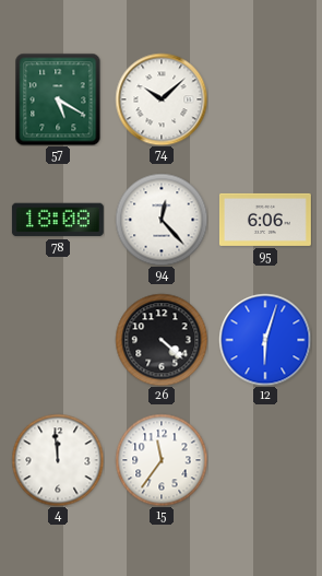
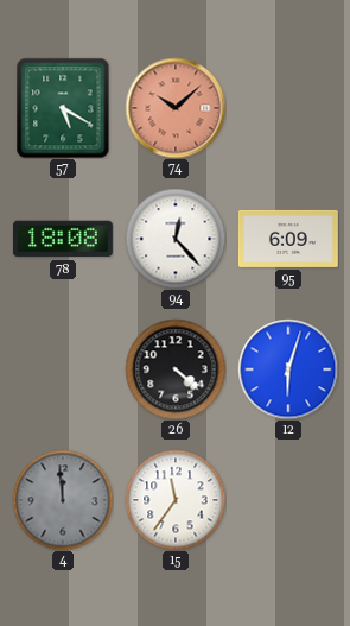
74 dial: white -> salmon (176, 108)
95: 6:06 -> 6:09 (288, 239)
4 dial: white -> grey (63, 500)
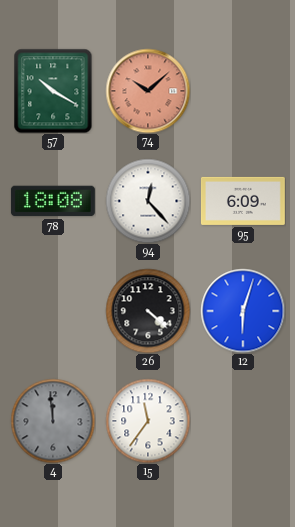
57: 5:20 -> 10:20 (53, 91)
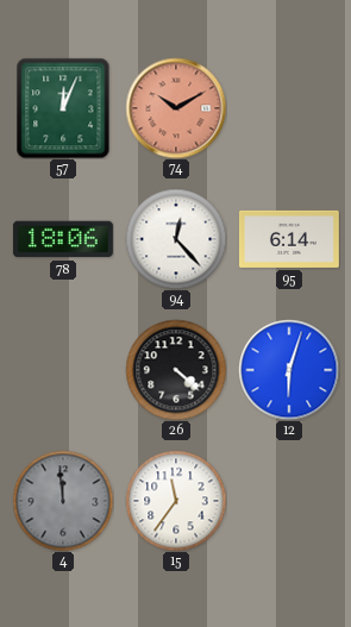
57: 10:20 -> 12:04 (63, 108)
74: 10:08 -> 10:10 (176, 108)
78: 18:08 -> 18:06 (63, 239)
95: 6:09 -> 6:14 (289, 239)
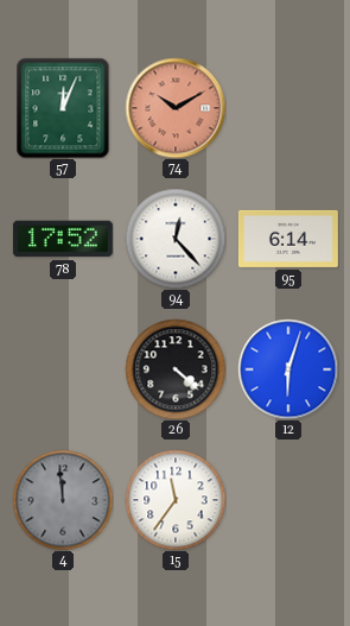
78: 18:06 -> 17:52 (63, 239)
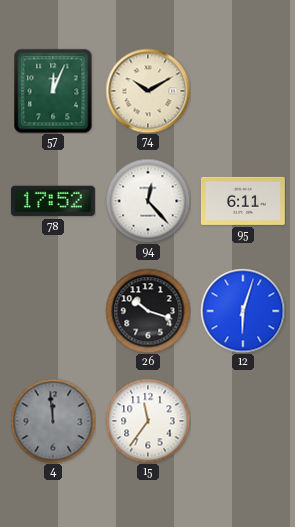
74 dial: salmon -> cream (148, 91)
95: 6:14 -> 6:11 (243, 201)
26: 4:22 -> 10:18 (148, 311)
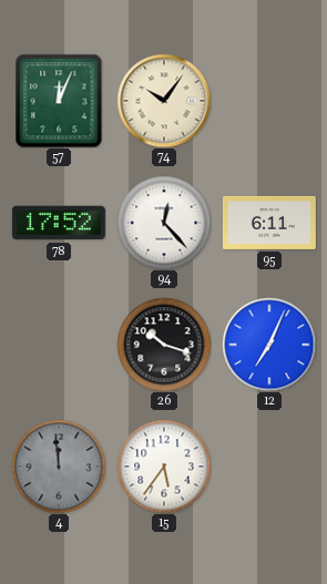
74: 10:10 -> 10:06 (164, 101)
12: 6:03 -> 7:04 (269, 345)
15: 11:36 -> 5:36 (164, 467)
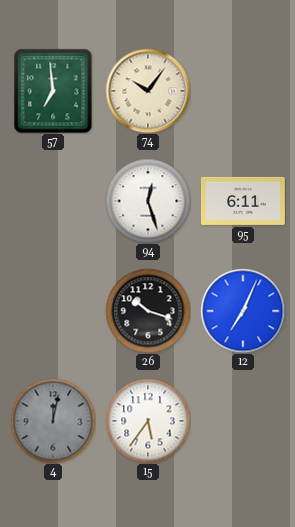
57: 12:04 -> 6:59 (53, 91)
78: 17:52 -> none (59, 223)
94: 12:23 -> 12:27 (148, 201)
4: 11:59 -> 12:02 (53, 421)
